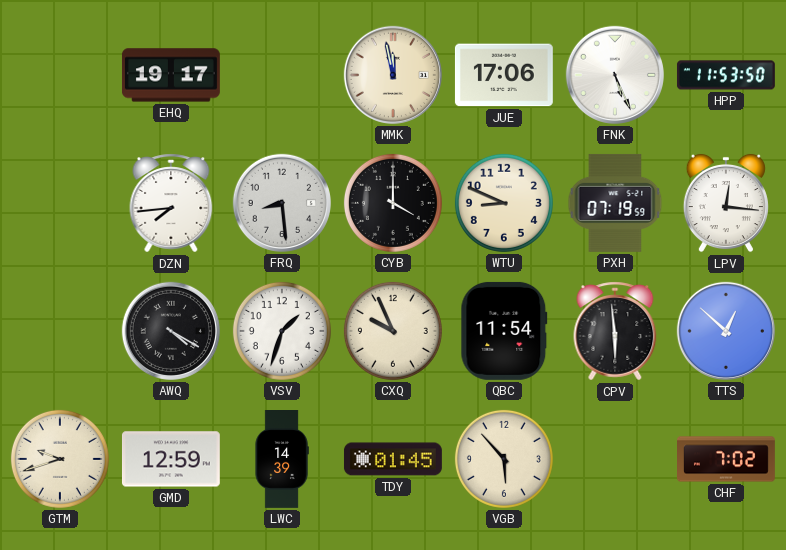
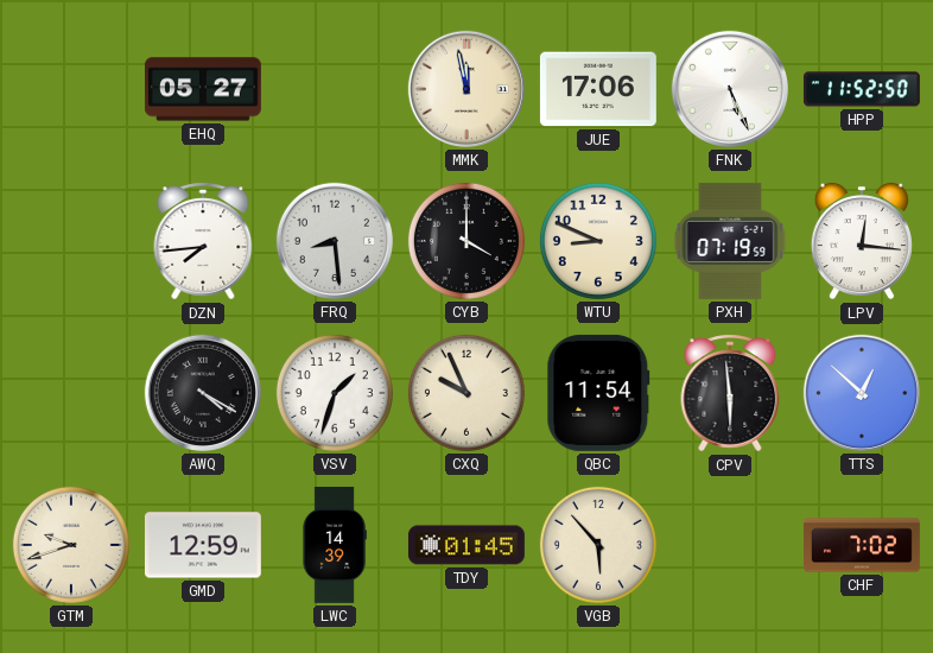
EHQ: 19:17 -> 05:27 (203, 89)
HPP: 11:53 -> 11:52 (862, 89)
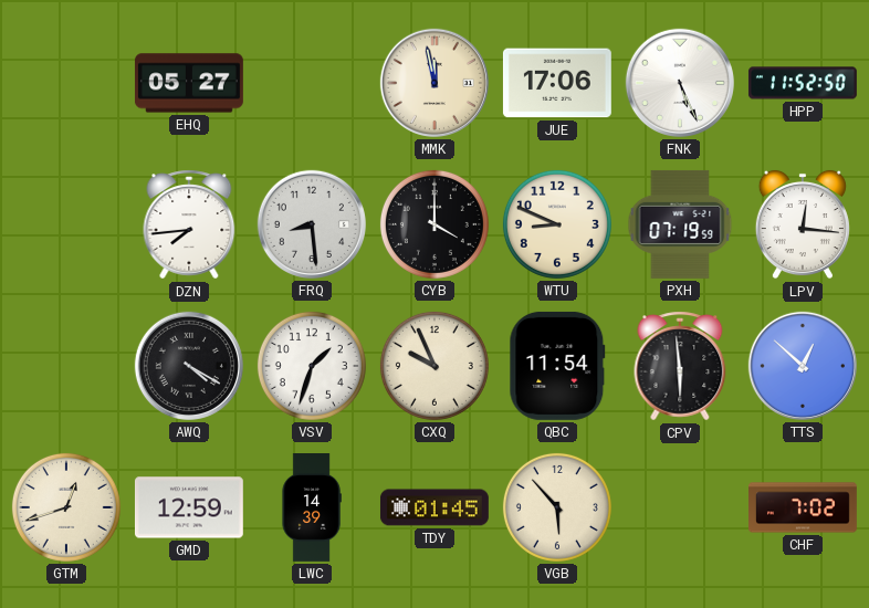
GTM: 9:42 -> 12:42 (66, 507)
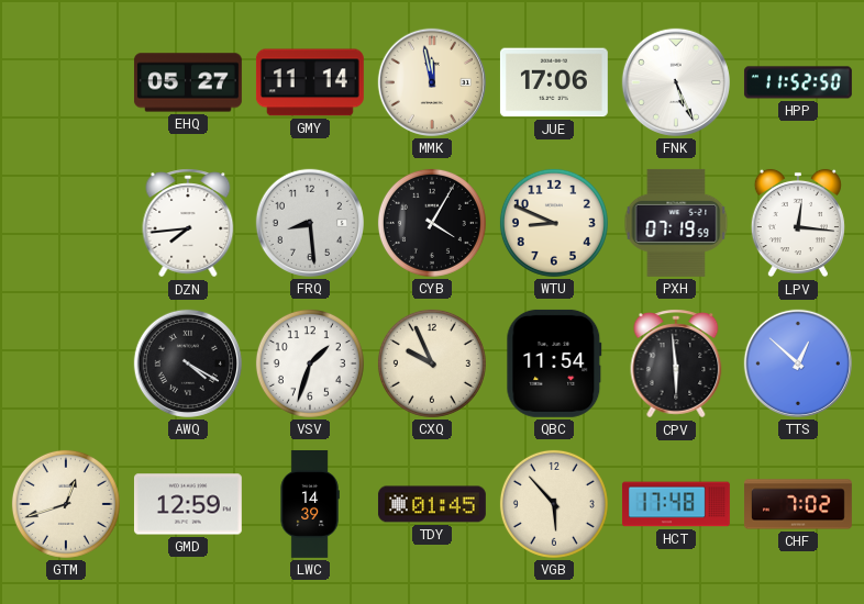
GMY: none -> 11:14 (310, 82)
CYB: 4:00 -> 4:05 (432, 223)
HCT: none -> 17:48 (676, 504)
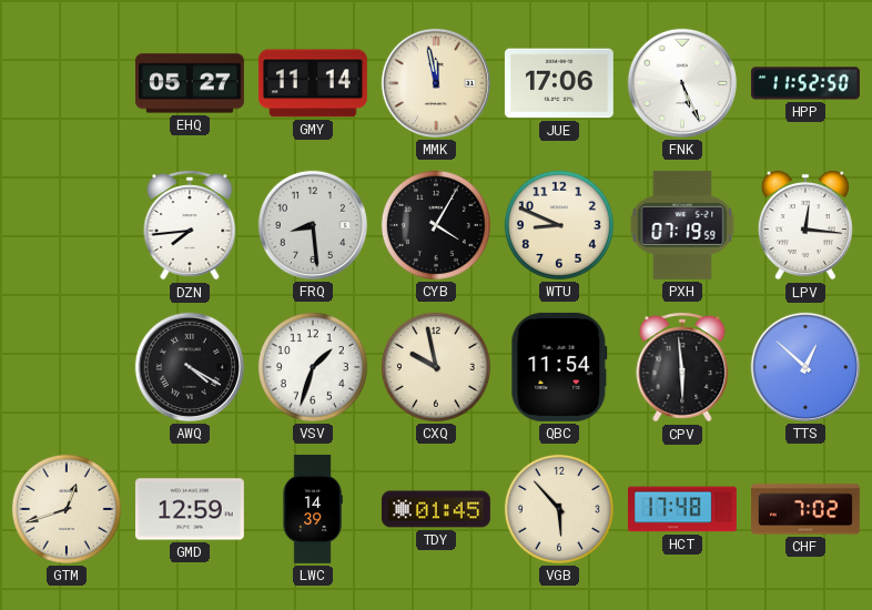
CXQ: 9:56 -> 9:58 (436, 367)
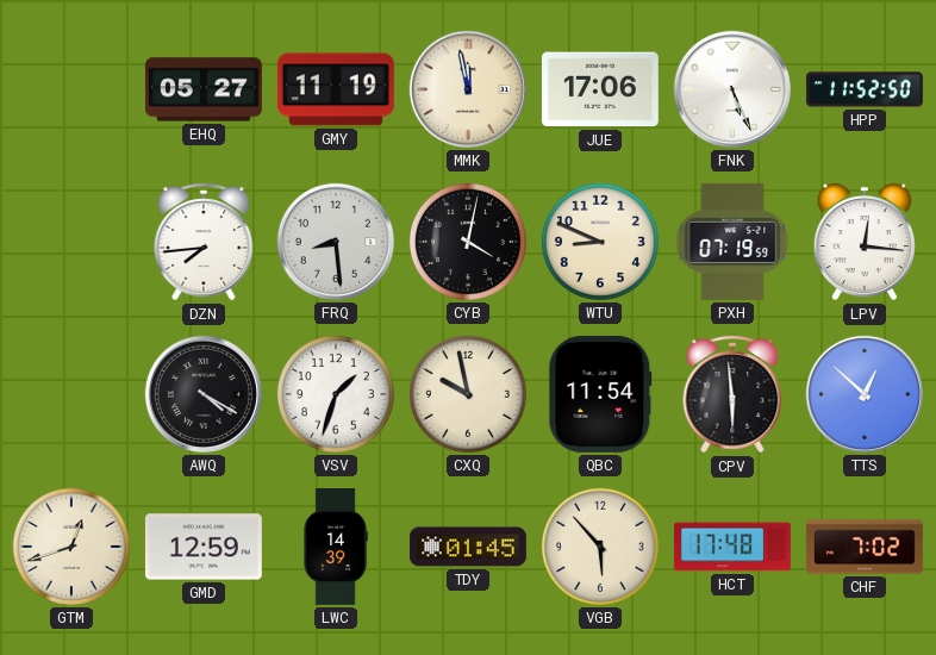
GMY: 11:14 -> 11:19 (336, 89)
CYB: 4:05 -> 4:02 (468, 242)
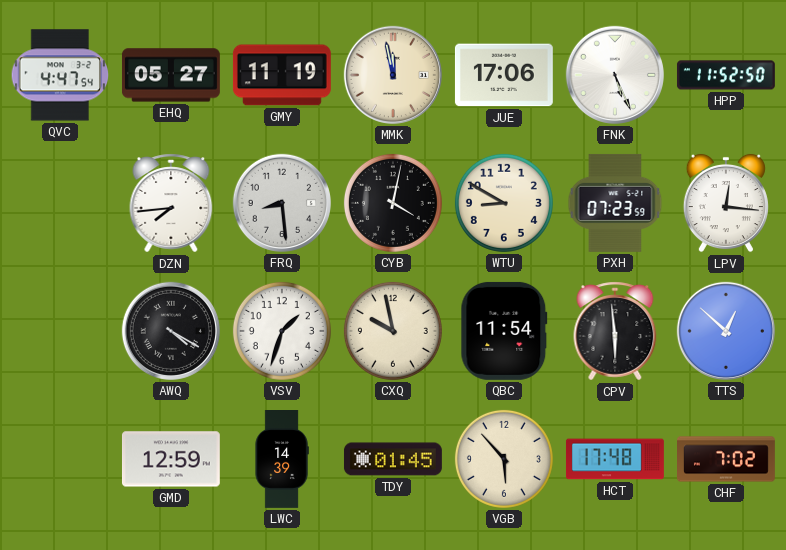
QVC: none -> 4:47 (60, 75)
WTU: 8:49 -> 8:50 (504, 203)
PXH: 07:19 -> 07:23 (615, 203)
GTM: 12:42 -> none (71, 547)
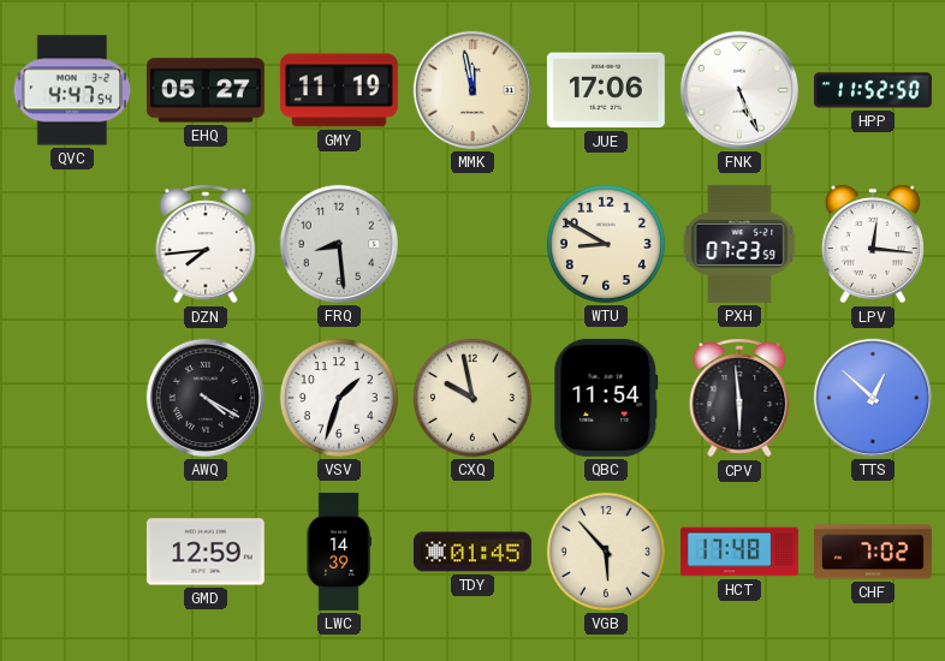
CYB: 4:02 -> none (393, 203)
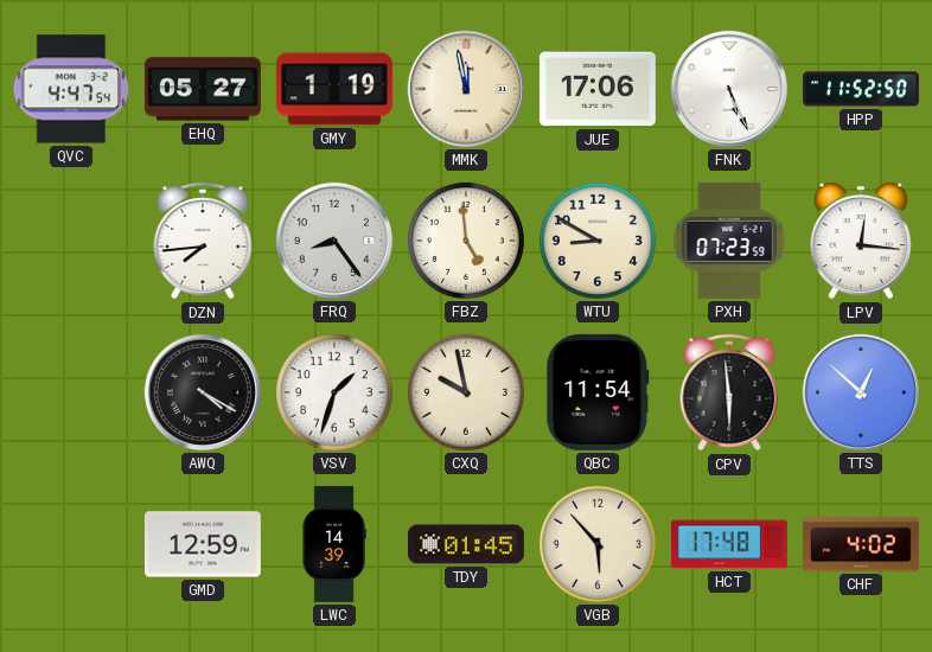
GMY: 11:19 -> 1:19 (334, 89)
FRQ: 8:29 -> 8:24 (334, 241)
FBZ: none -> 4:59 (466, 241)
CHF: 7:02 -> 4:02 (862, 544)
